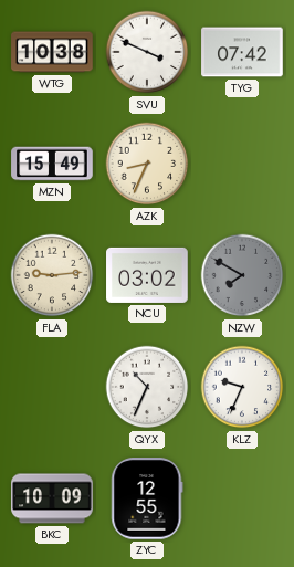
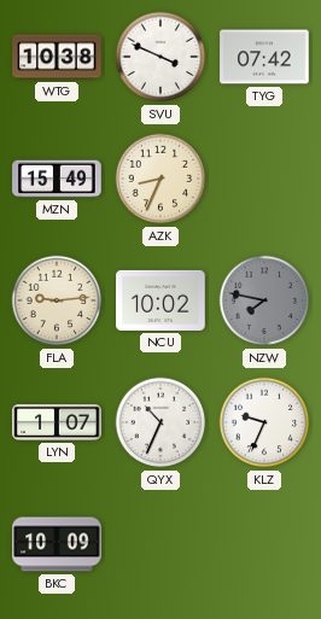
NCU: 03:02 -> 10:02 (160, 300)
NZW: 7:50 -> 7:47 (264, 300)
LYN: none -> 1:07 (57, 422)
ZYC: 12:55 -> none (147, 498)
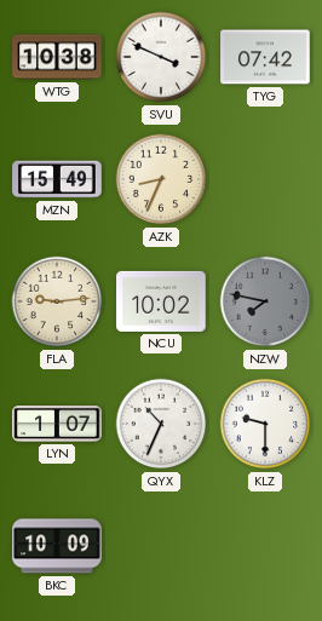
KLZ: 9:34 -> 9:30 (265, 424)
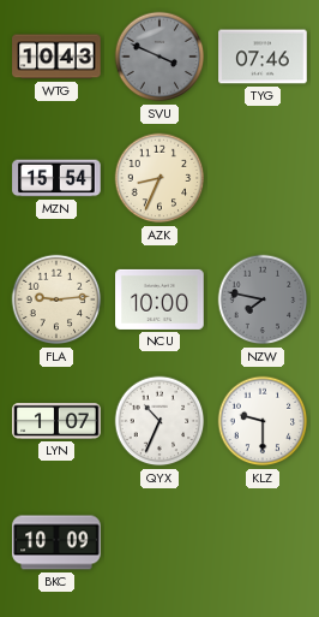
WTG: 10:38 -> 10:43 (56, 57)
SVU dial: white -> grey (159, 57)
TYG: 07:42 -> 07:46 (263, 57)
MZN: 15:49 -> 15:54 (56, 178)
NCU: 10:02 -> 10:00 (159, 299)
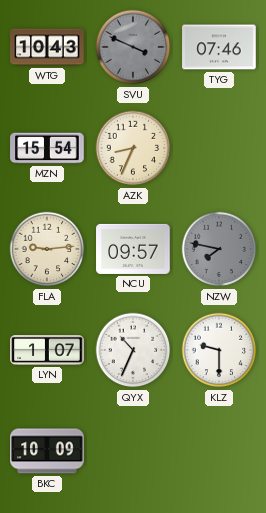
NCU: 10:00 -> 09:57 (133, 249)
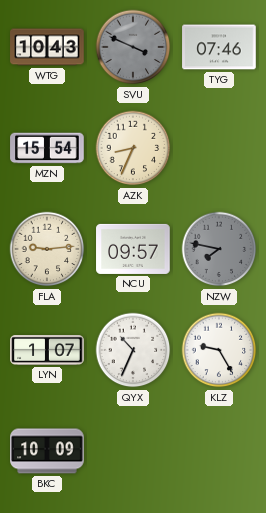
KLZ: 9:30 -> 9:25 (219, 350)
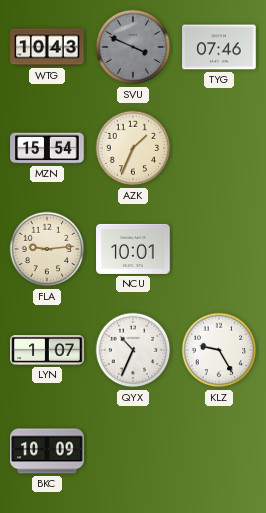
AZK: 8:34 -> 1:34 (133, 148)
NCU: 09:57 -> 10:01 (133, 249)
NZW: 7:47 -> none (219, 249)
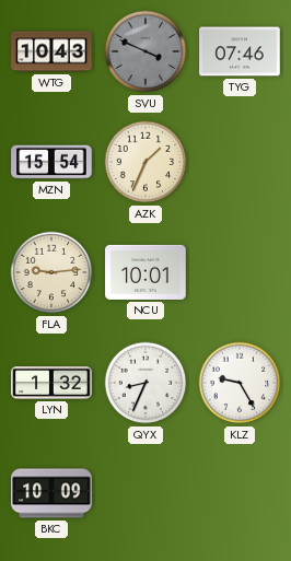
LYN: 1:07 -> 1:32 (51, 383)
QYX: 10:34 -> 8:34 (145, 383)
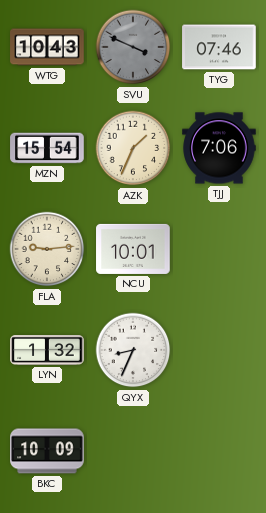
TJJ: none -> 7:06 (219, 148)
KLZ: 9:25 -> none (240, 383)
